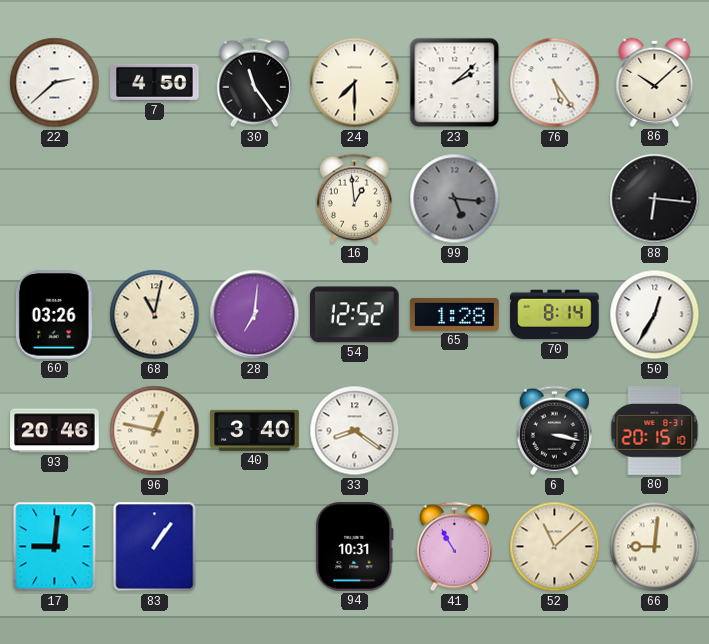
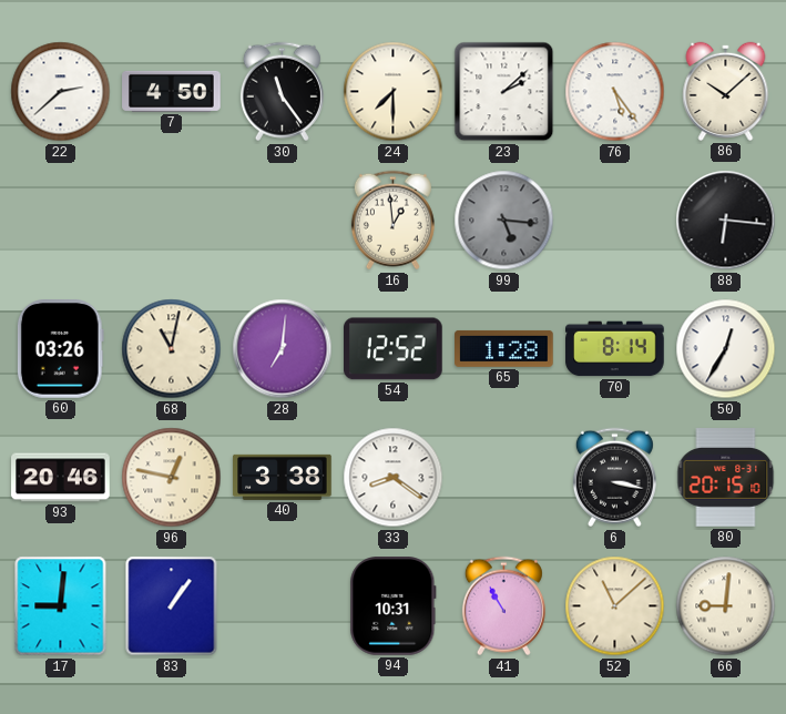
40: 3:40 -> 3:38 (283, 477)
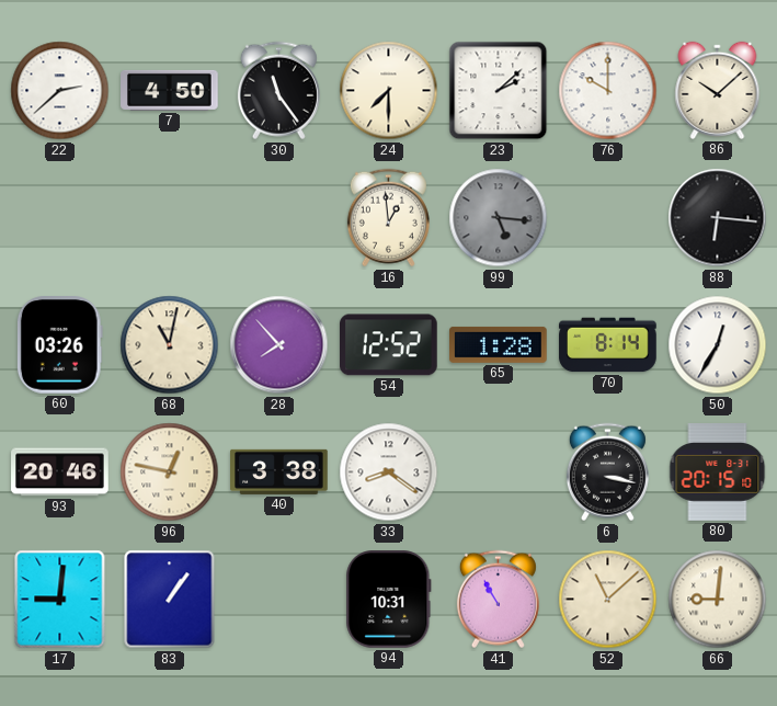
76: 5:24 -> 10:00 (608, 91)
28: 7:01 -> 7:53 (279, 345)
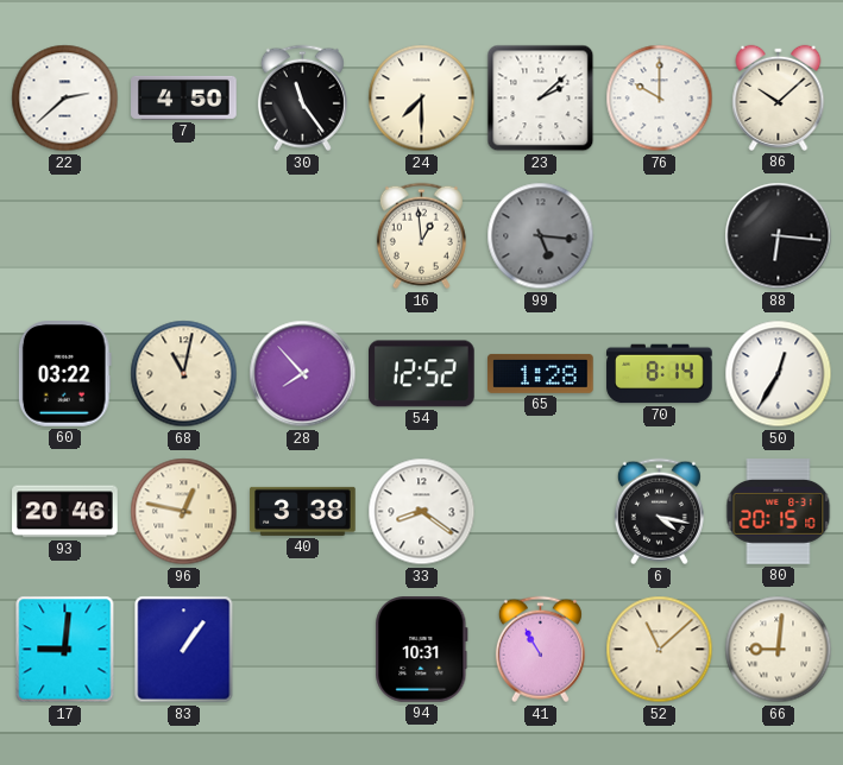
60: 03:26 -> 03:22 (64, 374)
6: 3:17 -> 4:17 (659, 512)
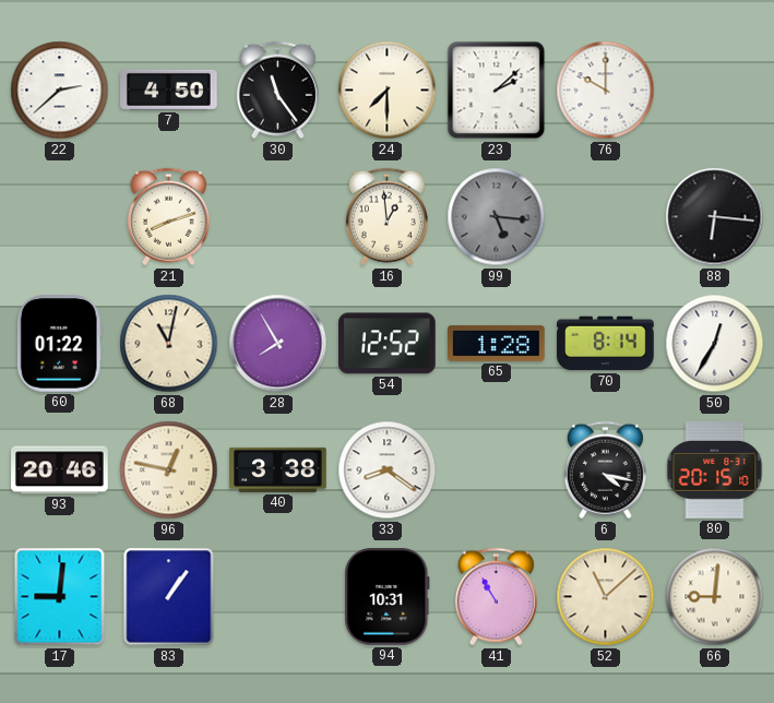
86: 10:08 -> none (779, 97)
21: none -> 8:12 (168, 217)
60: 03:22 -> 01:22 (59, 344)
28: 7:53 -> 7:55 (278, 344)
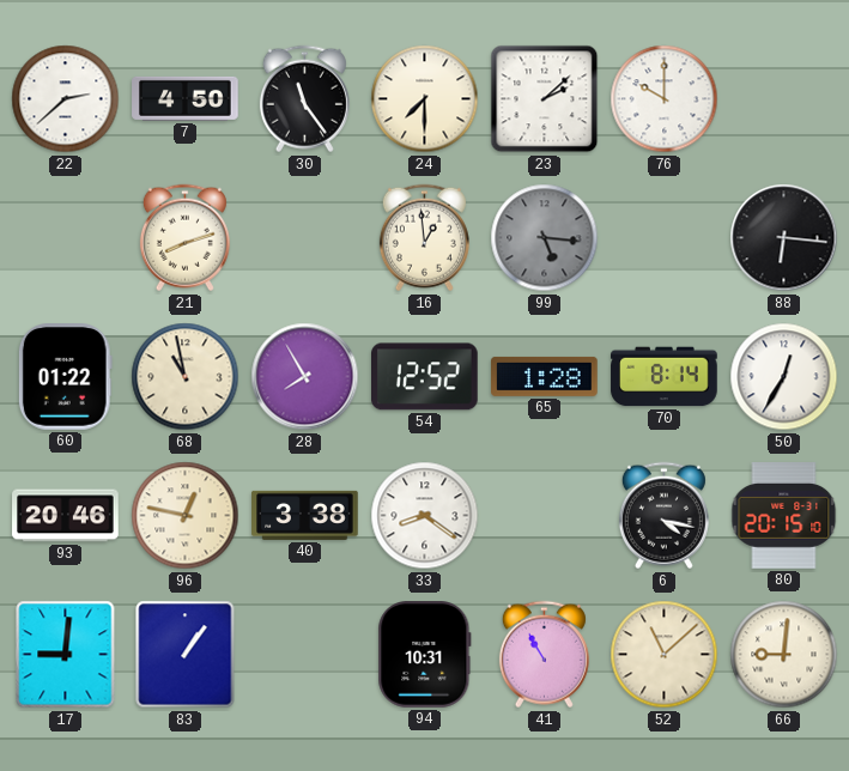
68: 11:02 -> 10:58 (186, 377)
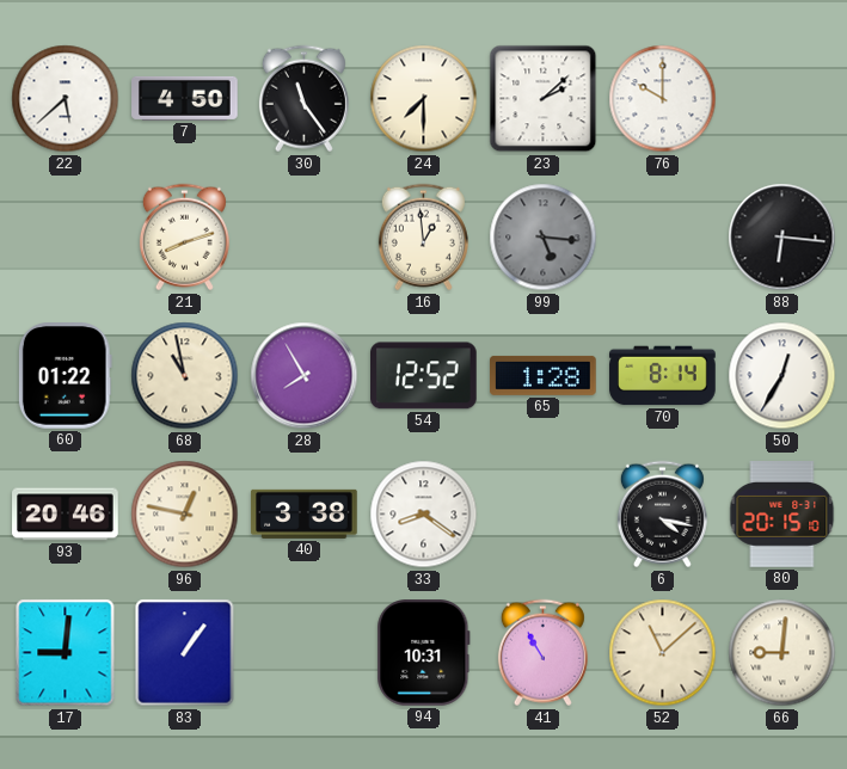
22: 2:38 -> 5:38 (66, 99)
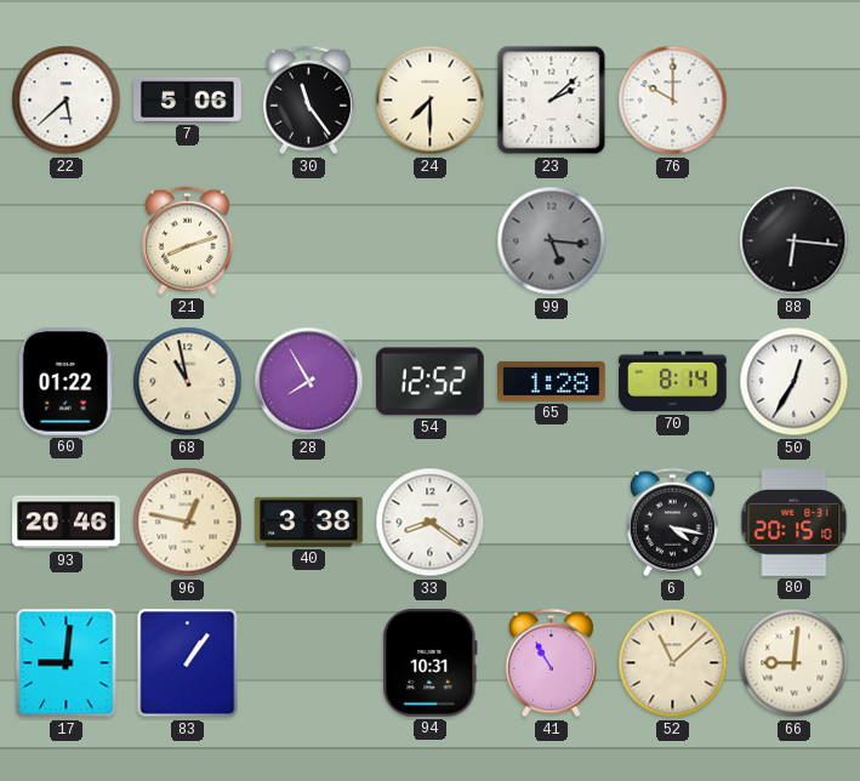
7: 4:50 -> 5:06 (188, 99)
16: 12:59 -> none (423, 238)
